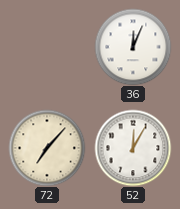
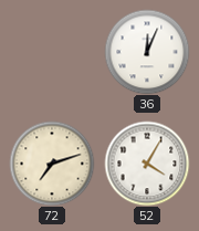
72: 7:07 -> 7:12 (52, 164)
52: 12:05 -> 4:05 (147, 164)
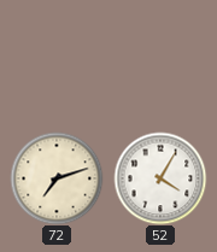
36: 12:04 -> none (147, 52)
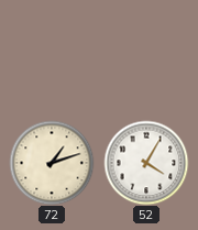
72: 7:12 -> 1:12 (52, 163)
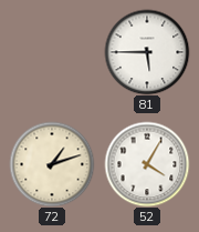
81: none -> 5:45 (147, 52)
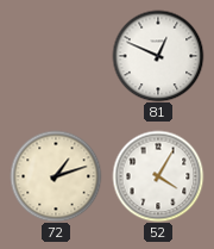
81: 5:45 -> 12:49 (158, 56)
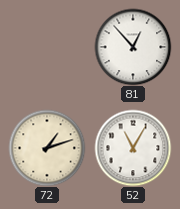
81: 12:49 -> 12:53 (133, 47)
52: 4:05 -> 11:05 (133, 148)
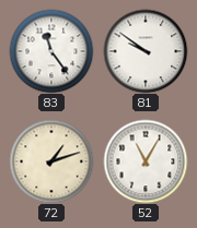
83: none -> 11:24 (51, 51)
81: 12:53 -> 9:51 (146, 51)
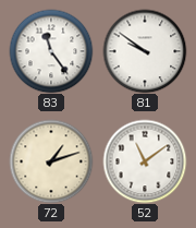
52: 11:05 -> 11:09 (145, 161)
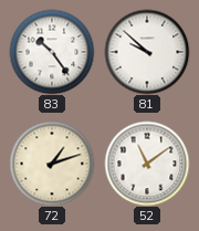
83: 11:24 -> 10:24 (52, 52)
81: 9:51 -> 9:52 (147, 52)
